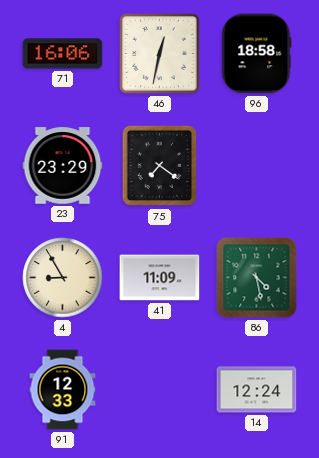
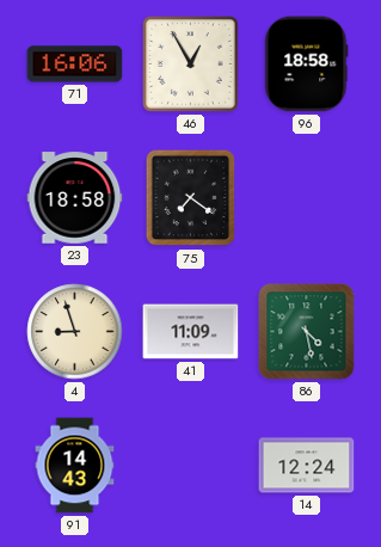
46: 12:32 -> 12:55 (191, 64)
23: 23:29 -> 18:58 (75, 198)
4: 8:55 -> 8:57 (75, 332)
91: 12:33 -> 14:43 (75, 466)
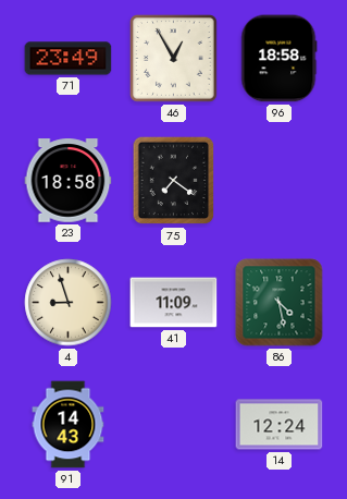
71: 16:06 -> 23:49 (69, 59)
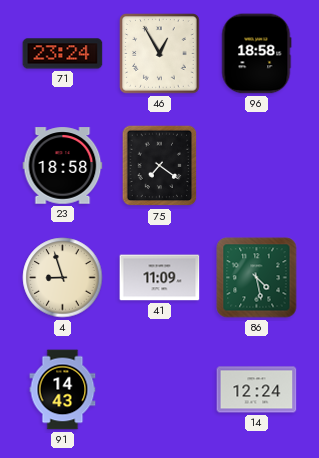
71: 23:49 -> 23:24 (63, 54)
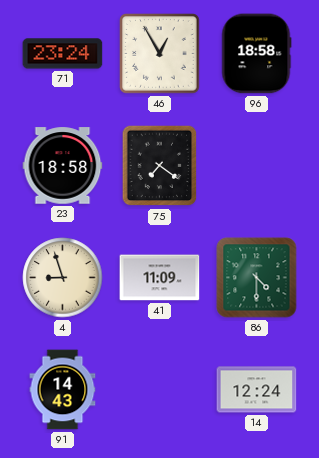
86: 4:28 -> 4:30 (257, 278)
